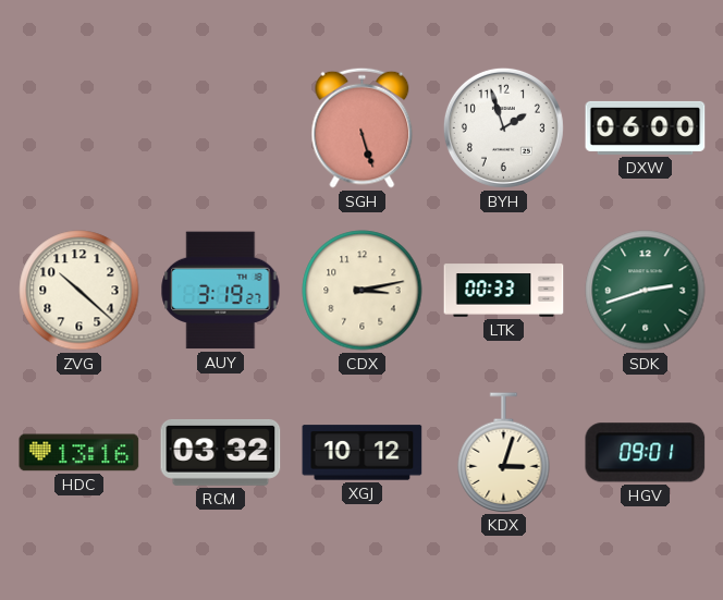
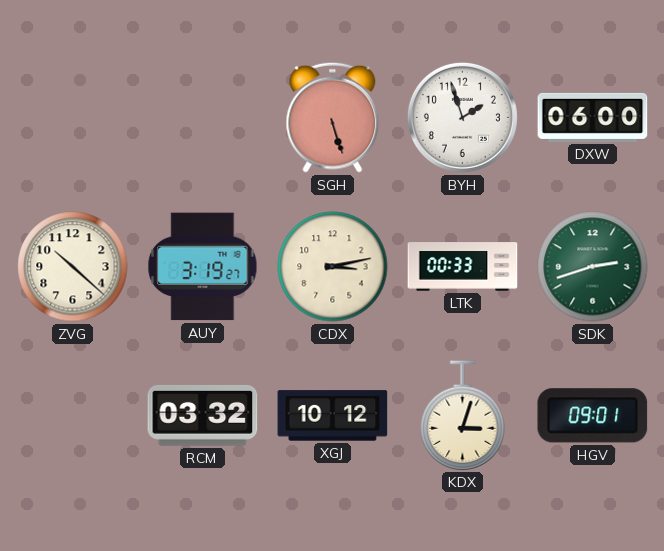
HDC: 13:16 -> none (79, 453)
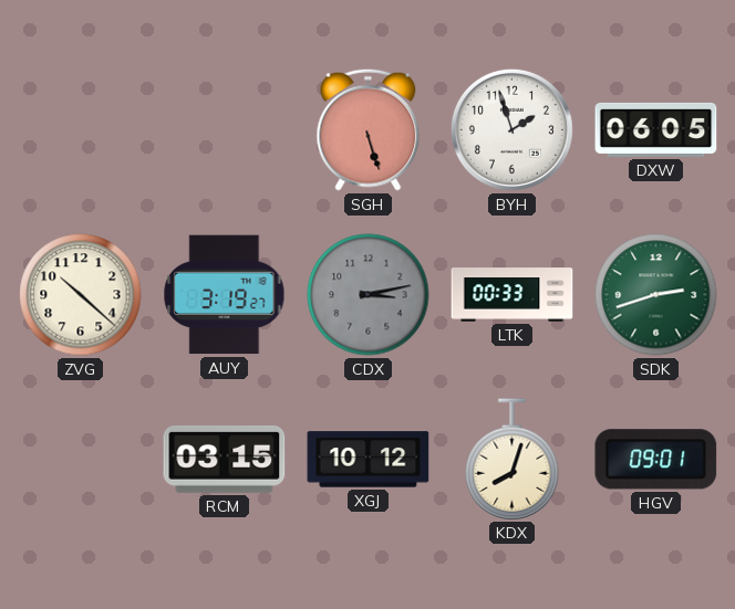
DXW: 06:00 -> 06:05 (656, 129)
CDX dial: cream -> grey (369, 295)
RCM: 03:32 -> 03:15 (225, 459)
KDX: 3:03 -> 8:03 (513, 459)
